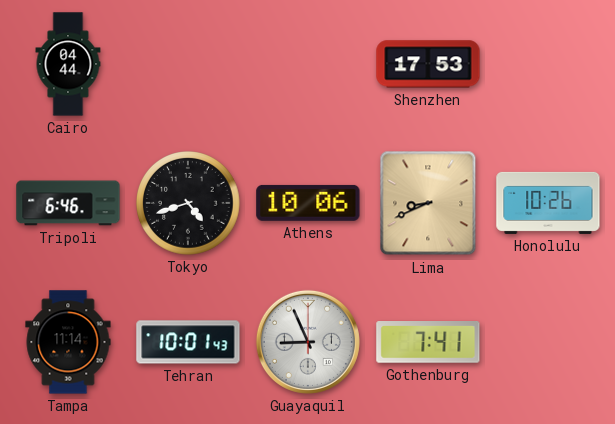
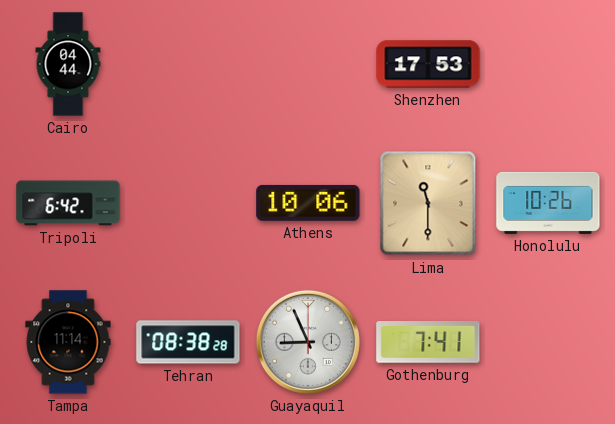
Tripoli: 6:46 -> 6:42 (68, 203)
Tokyo: 4:42 -> none (188, 203)
Lima: 8:41 -> 11:30 (428, 203)
Tehran: 10:01 -> 08:38 (188, 342)
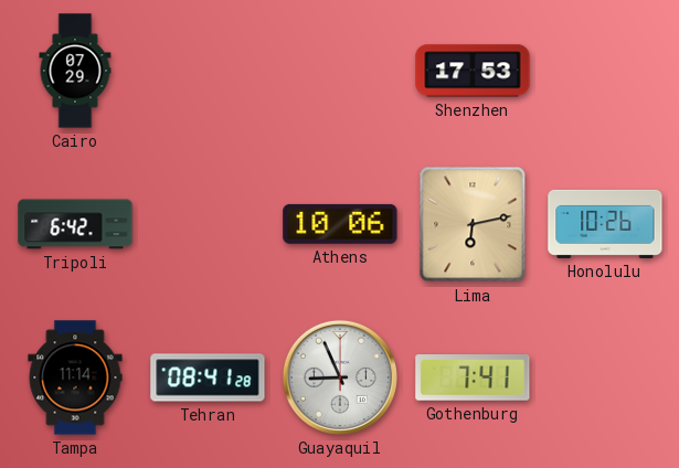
Cairo: 04:44 -> 07:29 (75, 71)
Lima: 11:30 -> 6:13 (473, 224)
Tehran: 08:38 -> 08:41 (208, 377)
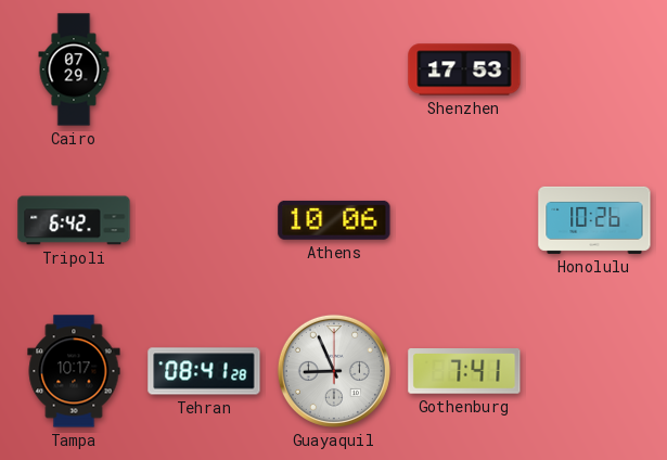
Lima: 6:13 -> none (473, 224)
Tampa: 11:14 -> 10:17 (74, 371)
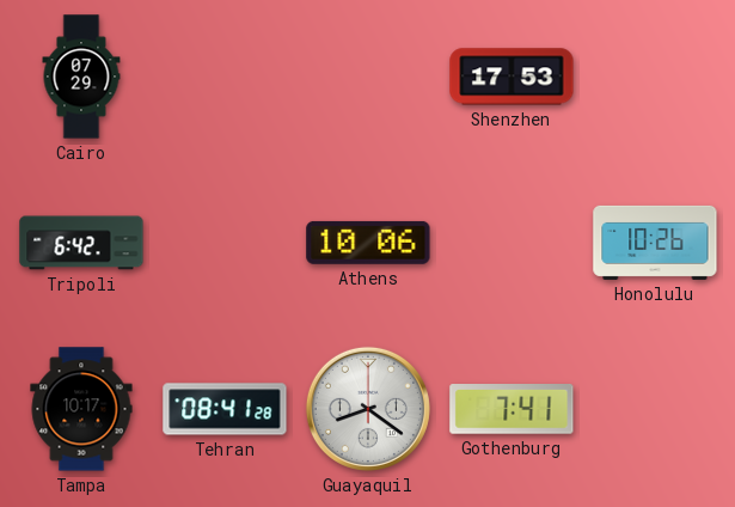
Guayaquil: 8:56 -> 8:21 (368, 409)
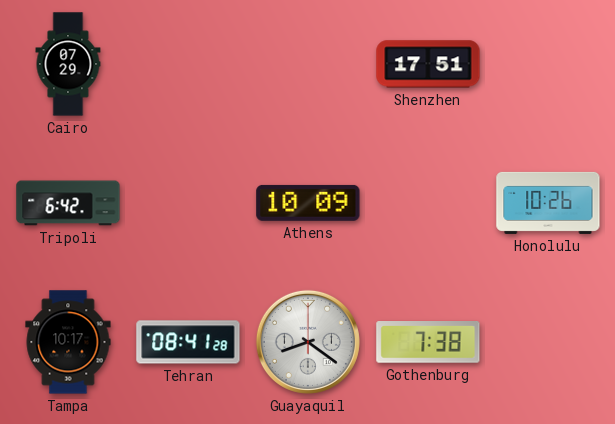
Shenzhen: 17:53 -> 17:51 (428, 64)
Athens: 10:06 -> 10:09 (308, 203)
Gothenburg: 7:41 -> 7:38 (428, 343)
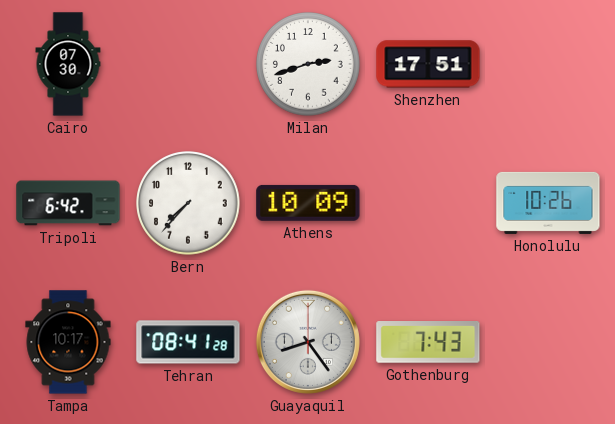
Cairo: 07:29 -> 07:30 (68, 64)
Milan: none -> 2:42 (308, 64)
Bern: none -> 7:37 (188, 203)
Guayaquil: 8:21 -> 8:24 (308, 342)
Gothenburg: 7:38 -> 7:43 (428, 343)
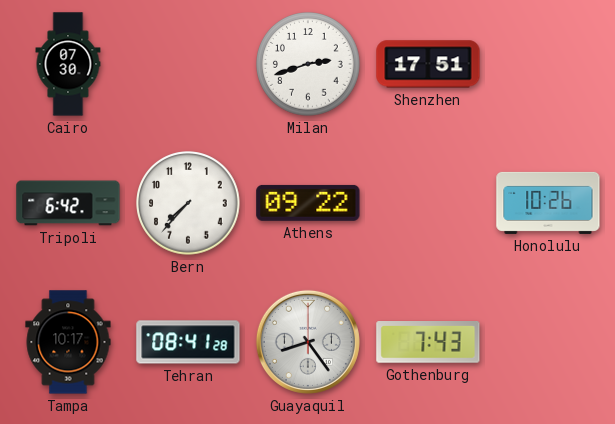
Athens: 10:09 -> 09:22 (308, 203)
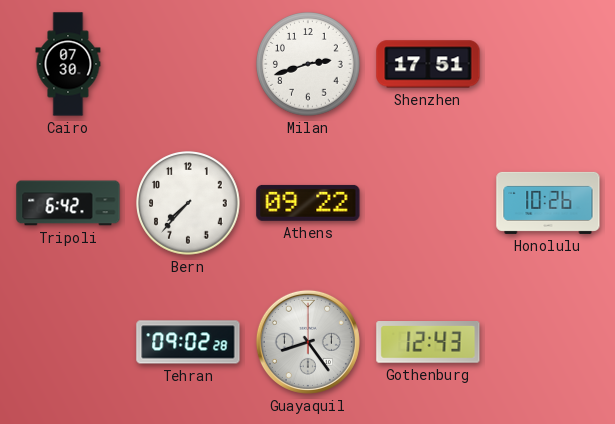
Tampa: 10:17 -> none (68, 342)
Tehran: 08:41 -> 09:02 (188, 342)
Gothenburg: 7:43 -> 12:43 (428, 343)
